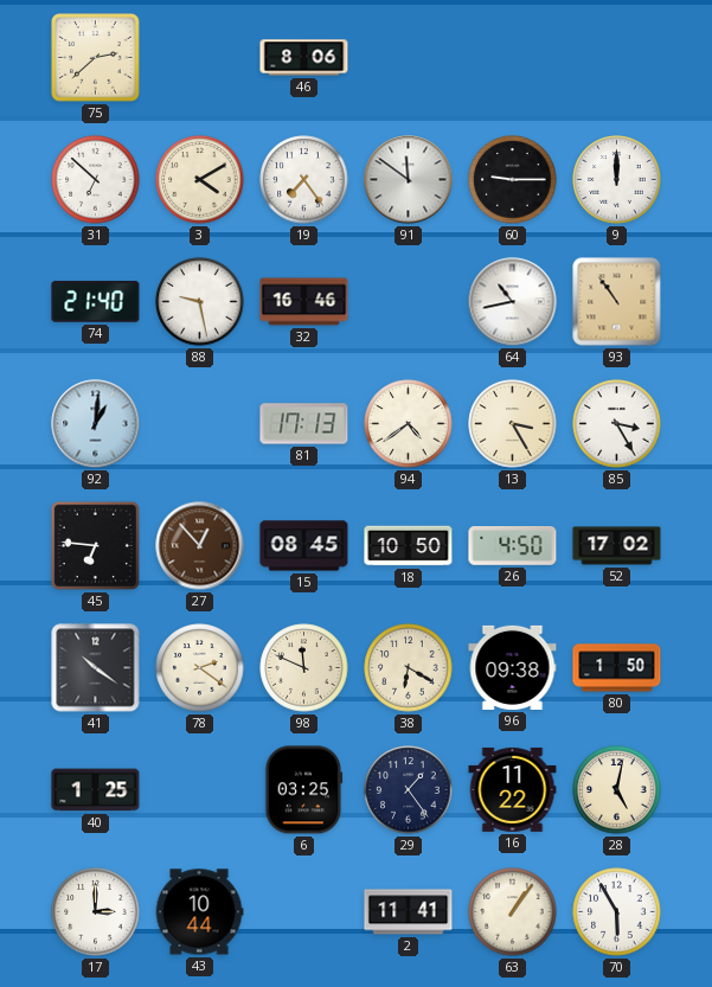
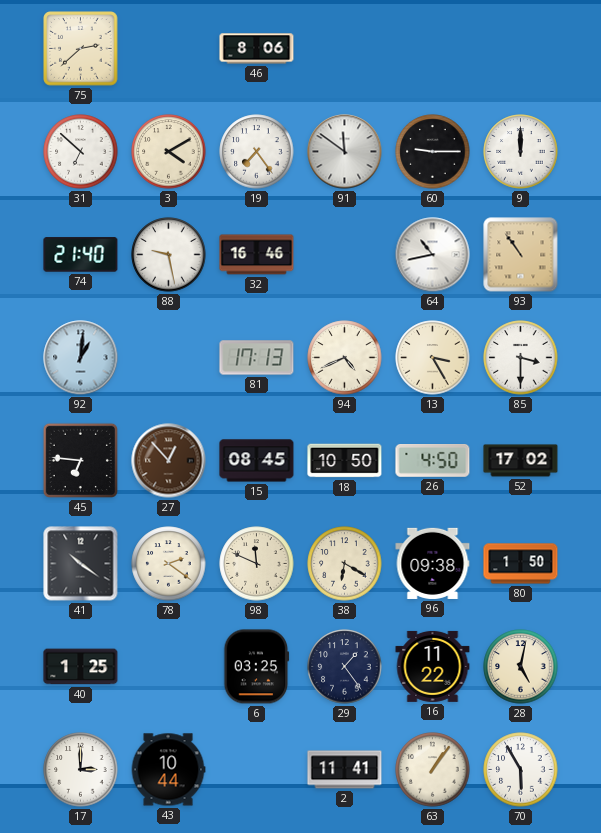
94: 4:39 -> 4:41 (345, 358)
85: 3:25 -> 3:30 (521, 358)
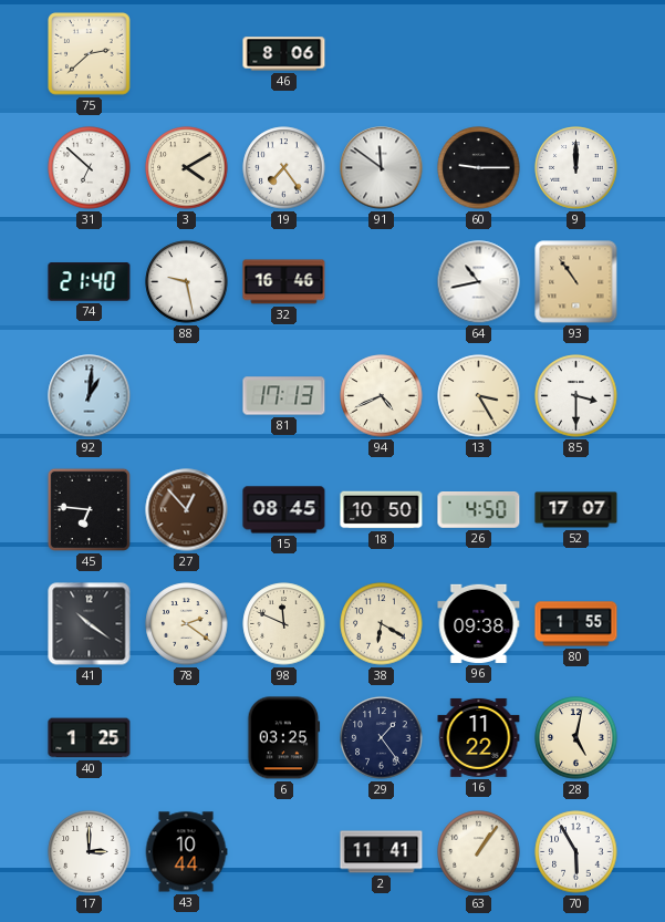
52: 17:02 -> 17:07 (576, 510)
80: 1:50 -> 1:55 (576, 624)
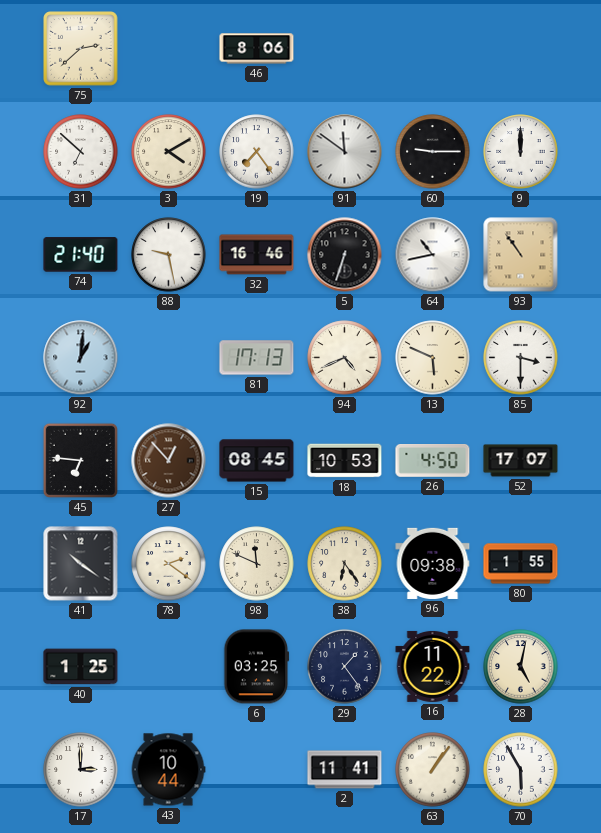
5: none -> 6:33 (345, 255)
13: 3:25 -> 5:49 (433, 358)
18: 10:50 -> 10:53 (345, 461)
38: 6:20 -> 6:24 (345, 564)
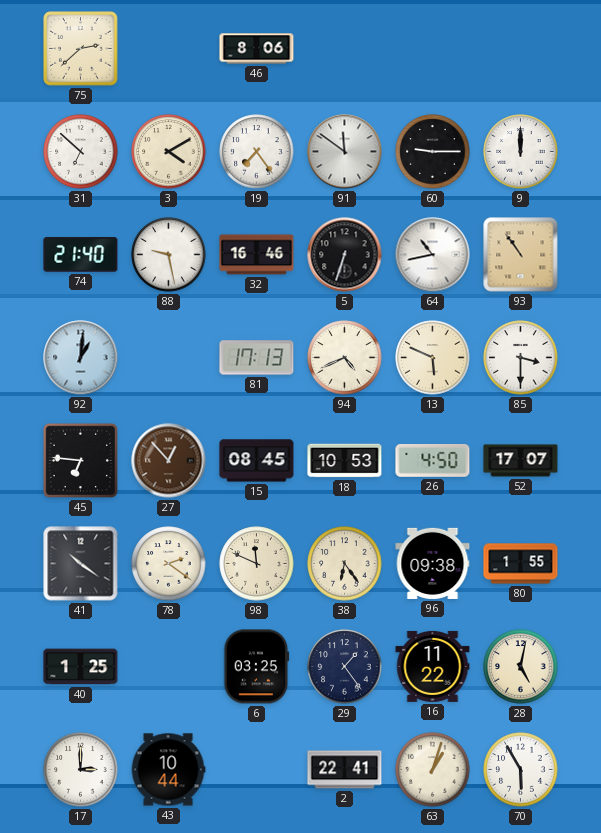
2: 11:41 -> 22:41 (345, 770)
63: 1:06 -> 1:03 (433, 770)
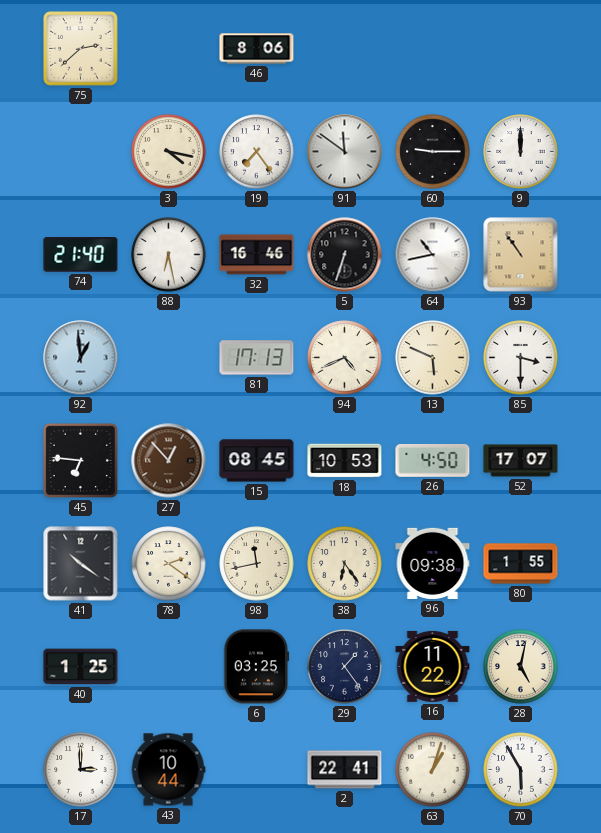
31: 6:52 -> none (81, 152)
3: 4:10 -> 4:17 (169, 152)
88: 9:28 -> 6:28 (169, 255)
92: 1:01 -> 12:59 (81, 358)
98: 11:49 -> 11:43 (257, 564)
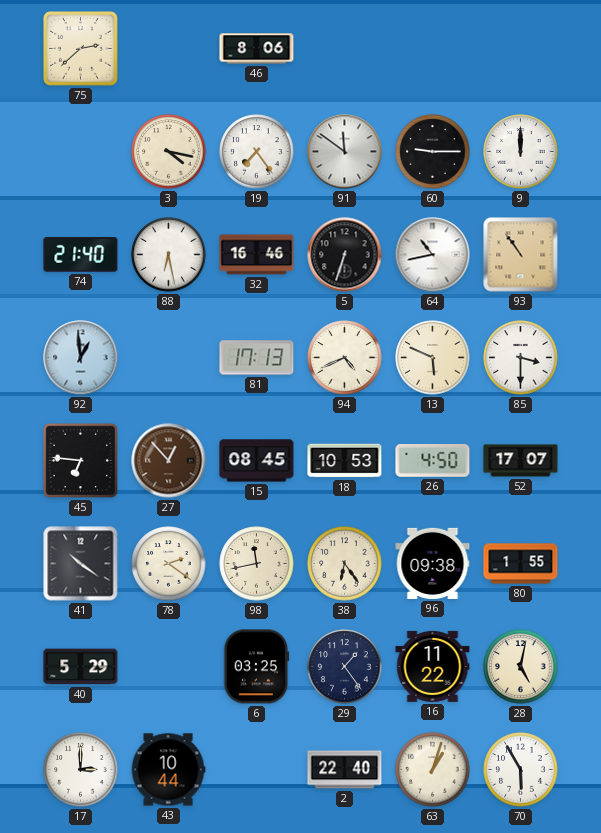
40: 1:25 -> 5:29 (81, 667)
2: 22:41 -> 22:40 (345, 770)
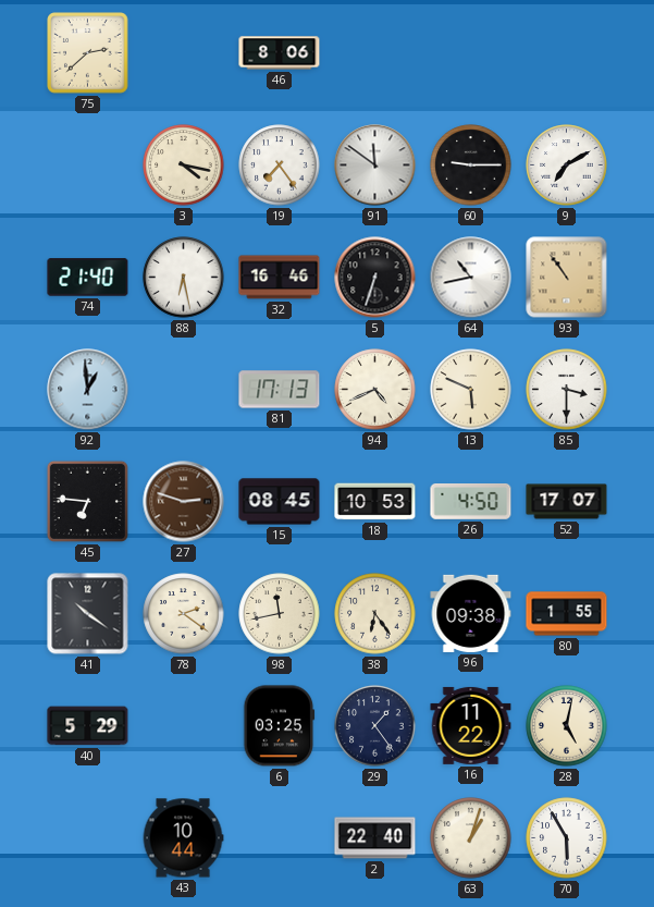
9: 12:00 -> 7:10 (567, 166)
27: 12:53 -> 2:48 (184, 502)
17: 3:00 -> none (81, 770)
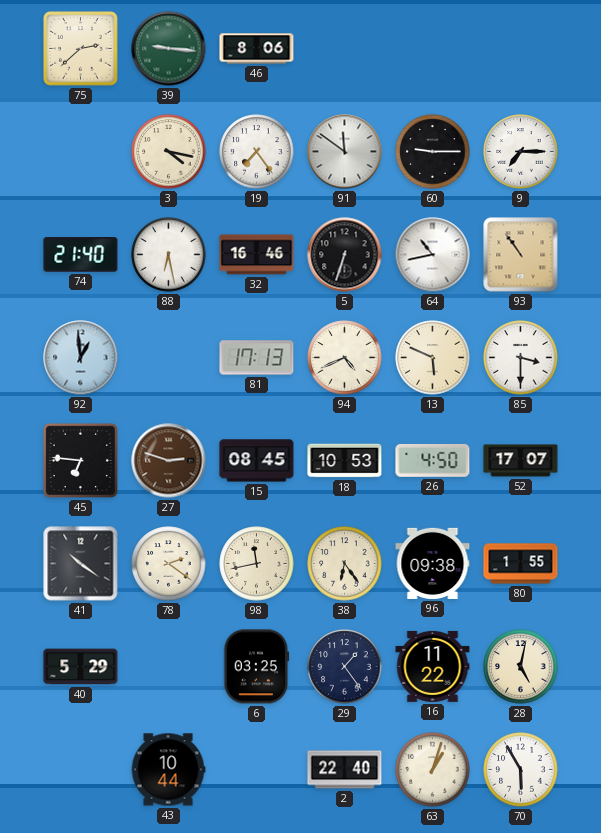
39: none -> 9:16 (169, 49)
9: 7:10 -> 7:15 (521, 152)
